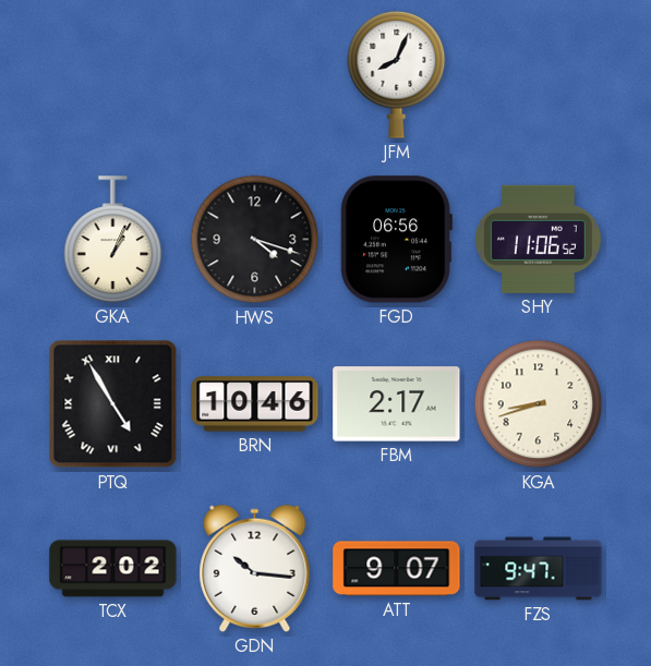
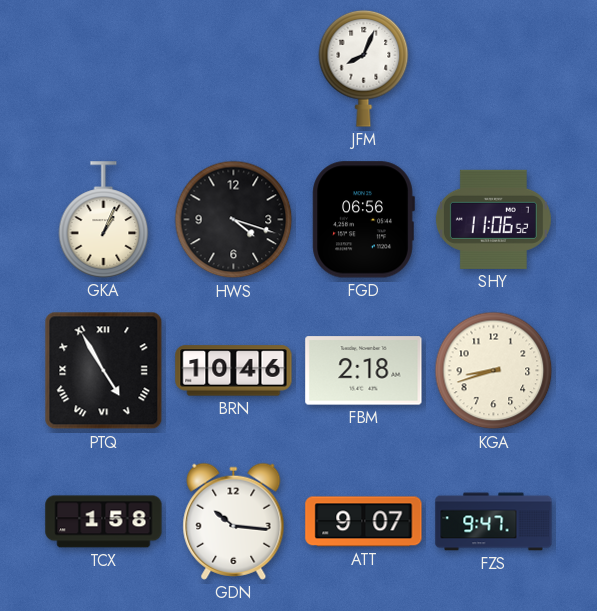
FBM: 2:17 -> 2:18 (364, 371)
TCX: 2:02 -> 1:58 (104, 522)
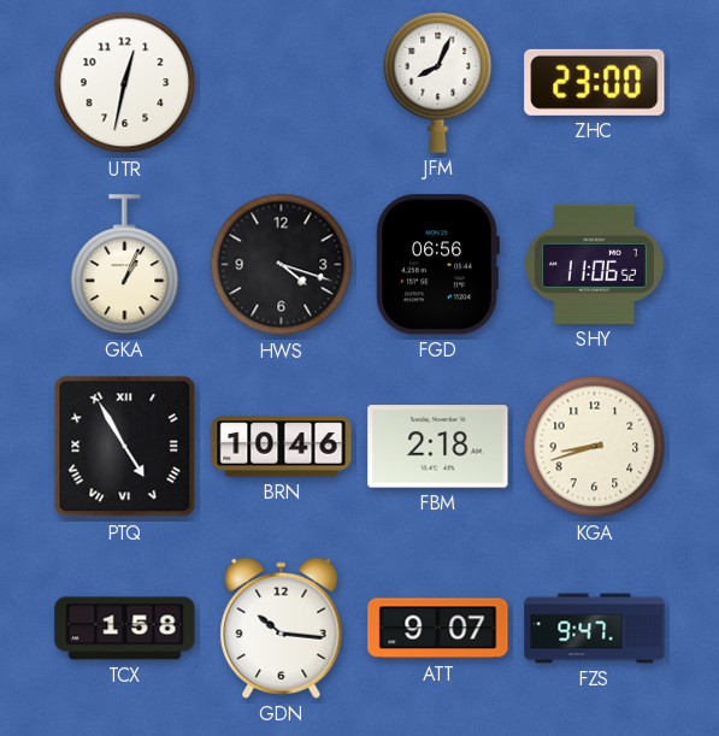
UTR: none -> 12:32 (125, 83)
ZHC: none -> 23:00 (595, 82)
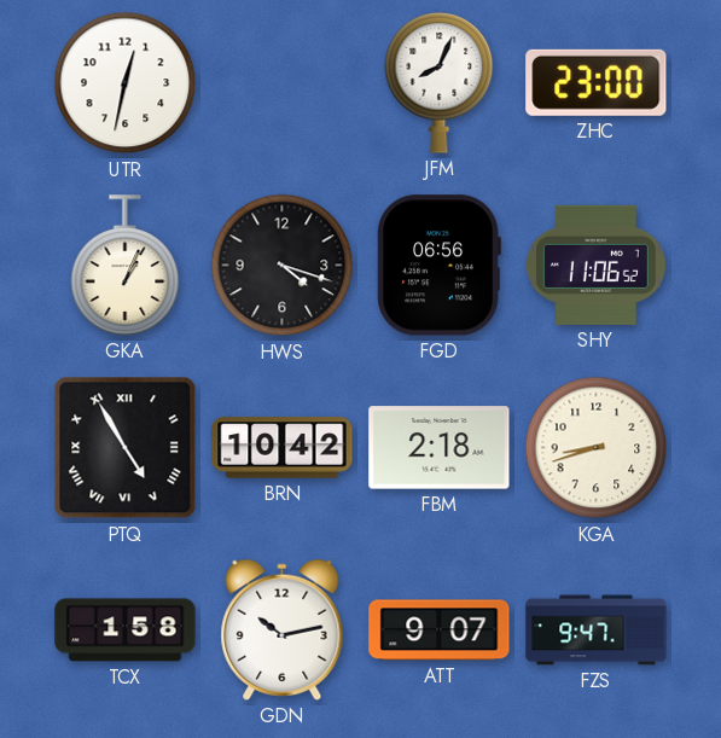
BRN: 10:46 -> 10:42 (283, 448)
GDN: 10:16 -> 10:13 (283, 629)
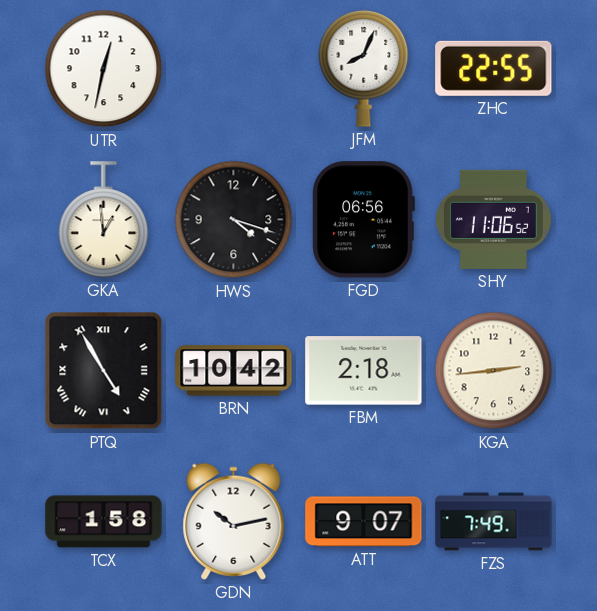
ZHC: 23:00 -> 22:55 (494, 68)
GKA: 1:04 -> 12:59 (104, 220)
KGA: 8:42 -> 2:44 (494, 371)
FZS: 9:47 -> 7:49 (494, 522)
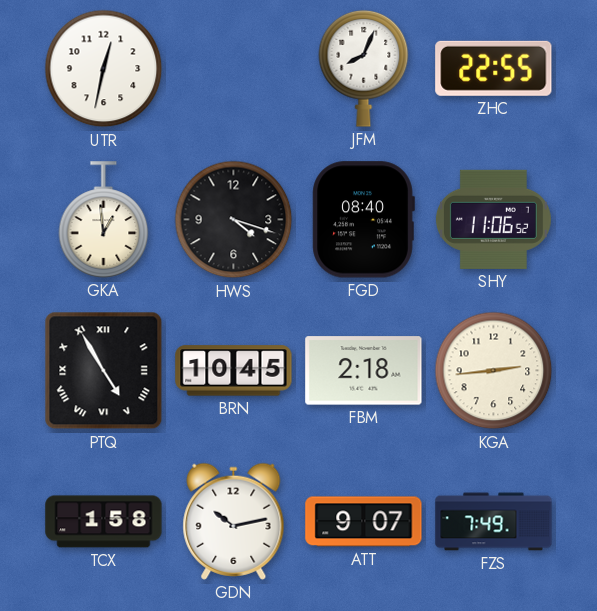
FGD: 06:56 -> 08:40 (363, 220)
BRN: 10:42 -> 10:45 (234, 371)
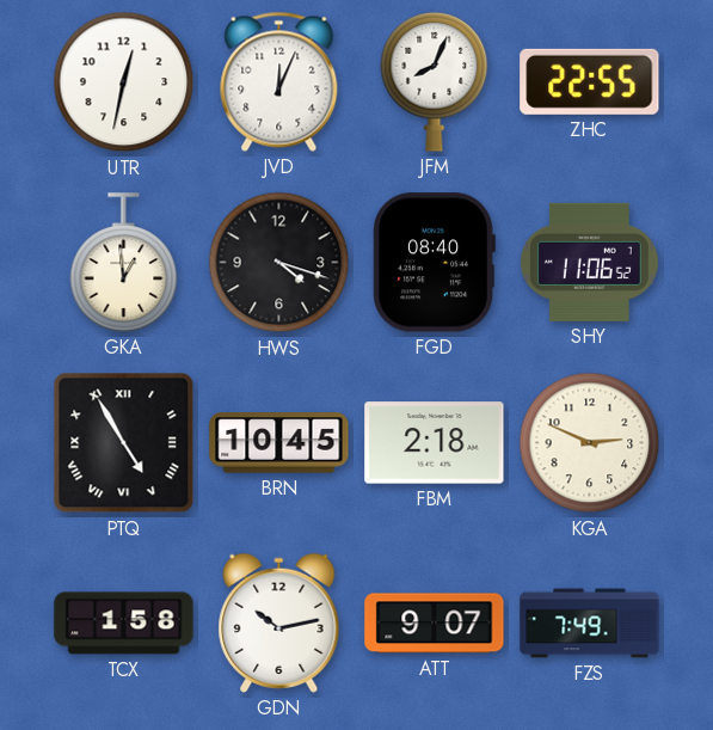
JVD: none -> 12:04 (279, 81)
KGA: 2:44 -> 2:49 (590, 443)
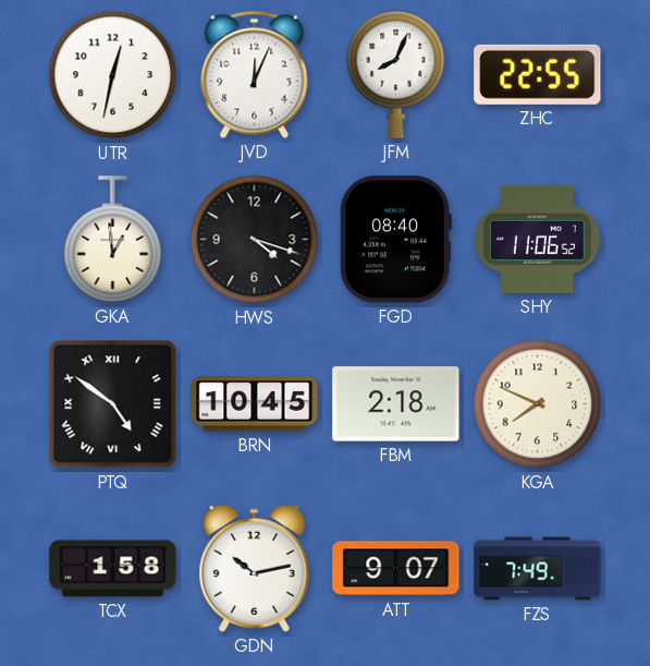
PTQ: 4:55 -> 4:51 (113, 404)
KGA: 2:49 -> 7:49 (538, 404)
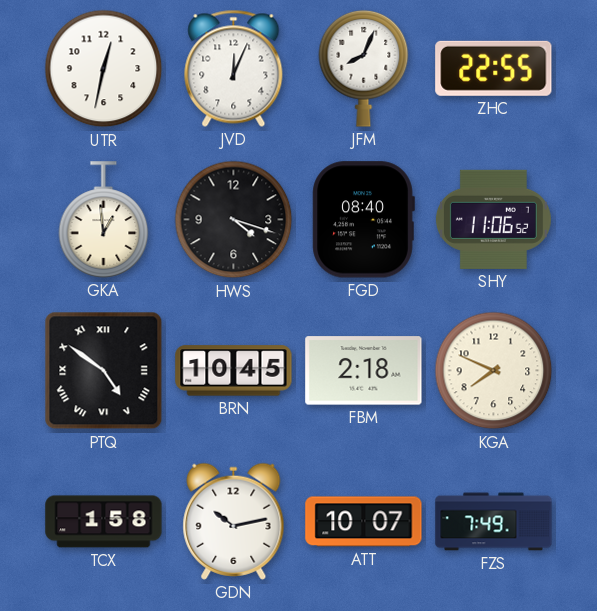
ATT: 9:07 -> 10:07 (364, 522)
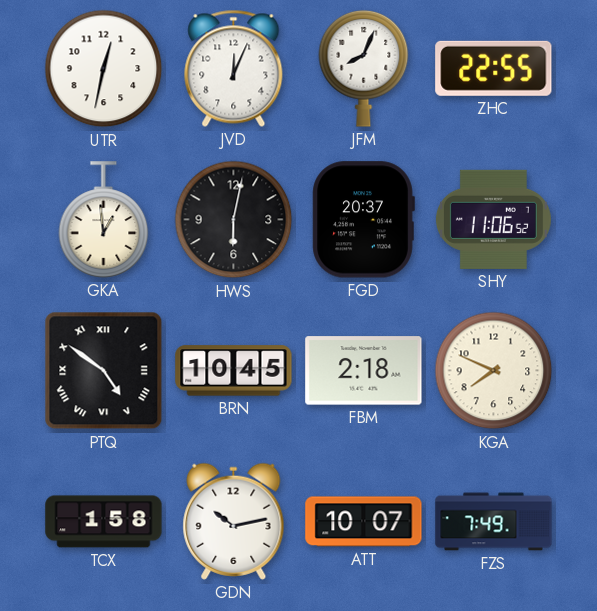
HWS: 4:18 -> 6:02 (234, 220)
FGD: 08:40 -> 20:37 (363, 220)
